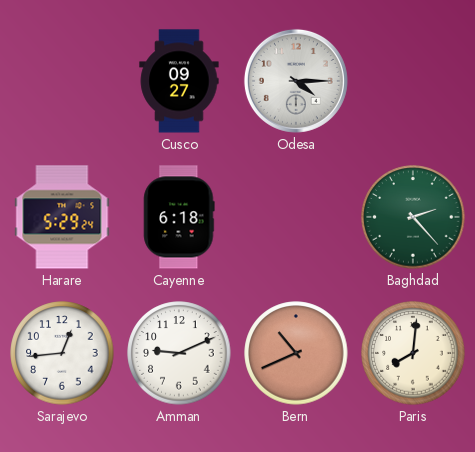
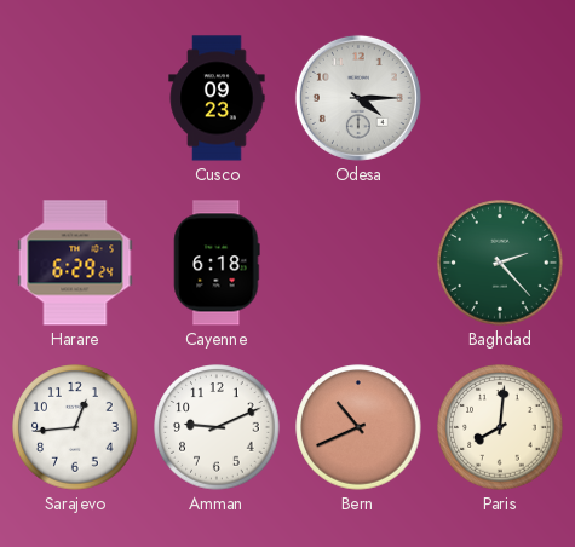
Cusco: 09:27 -> 09:23 (217, 98)
Harare: 5:29 -> 6:29 (75, 263)
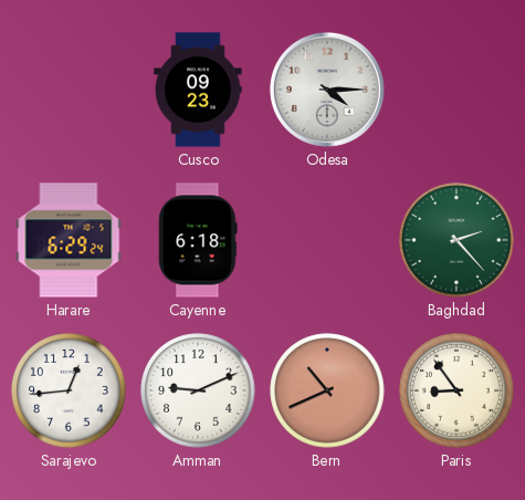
Paris: 8:01 -> 8:54 (456, 390)
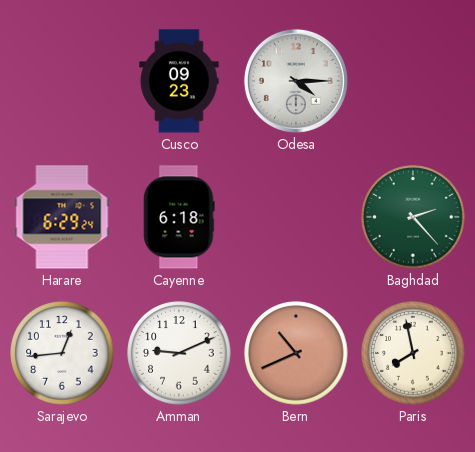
Paris: 8:54 -> 7:58 (413, 353)
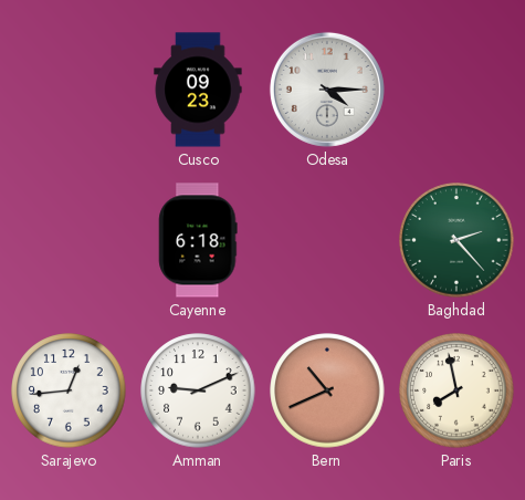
Harare: 6:29 -> none (62, 217)
